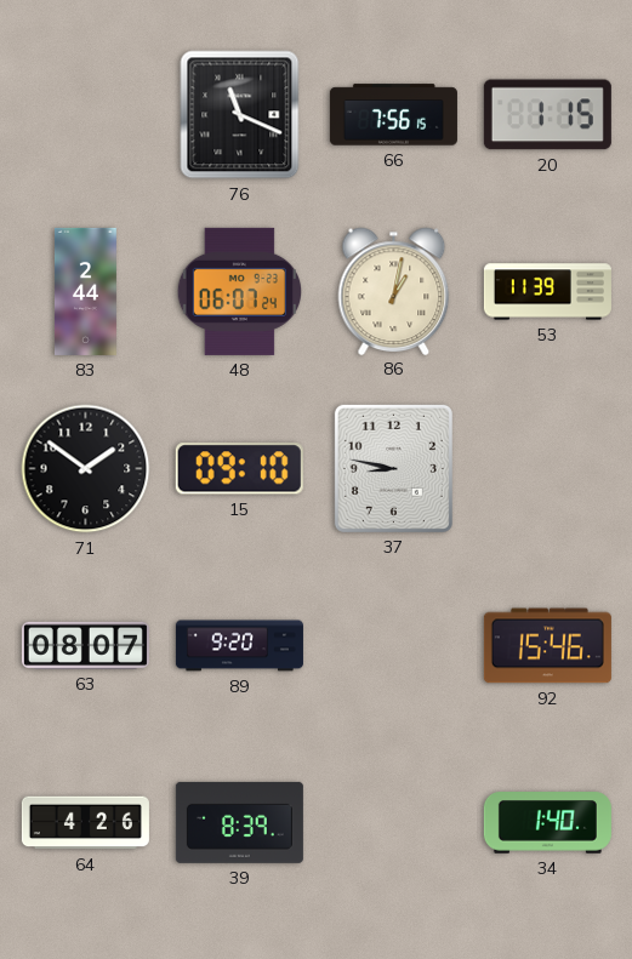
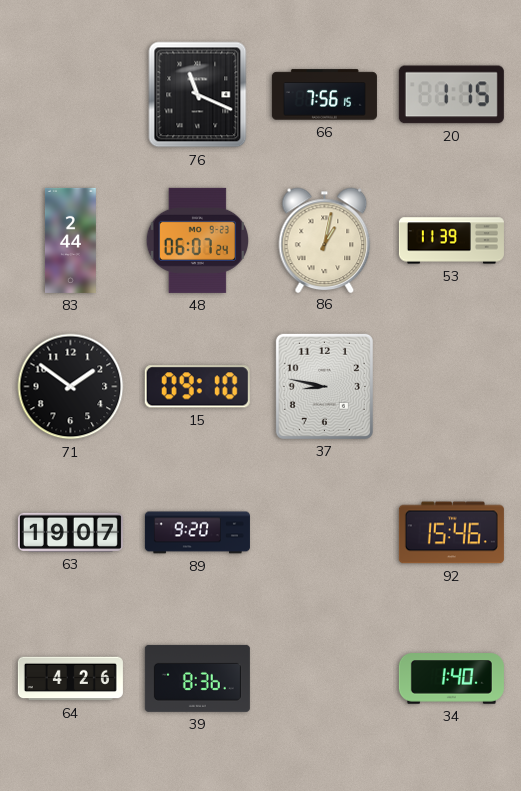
63: 08:07 -> 19:07 (70, 532)
39: 8:39 -> 8:36 (197, 678)
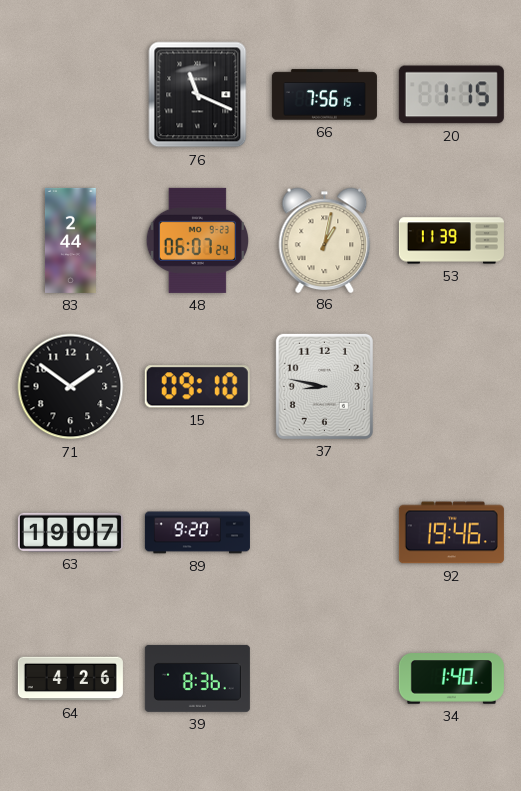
92: 15:46 -> 19:46 (451, 533)
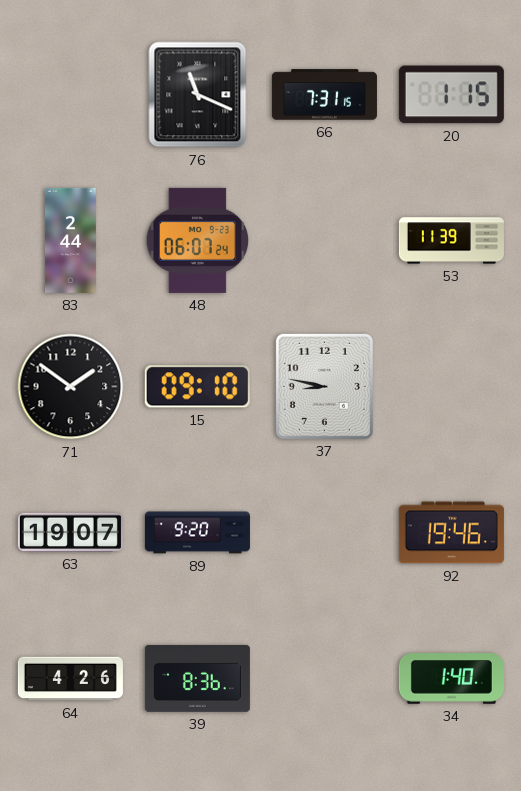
66: 7:56 -> 7:31 (324, 95)
86: 1:02 -> none (325, 240)
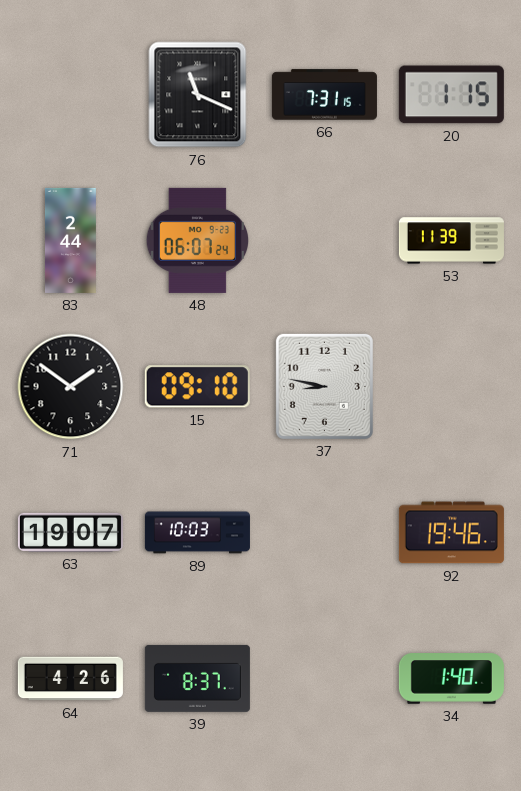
89: 9:20 -> 10:03 (197, 533)
39: 8:36 -> 8:37 (197, 678)
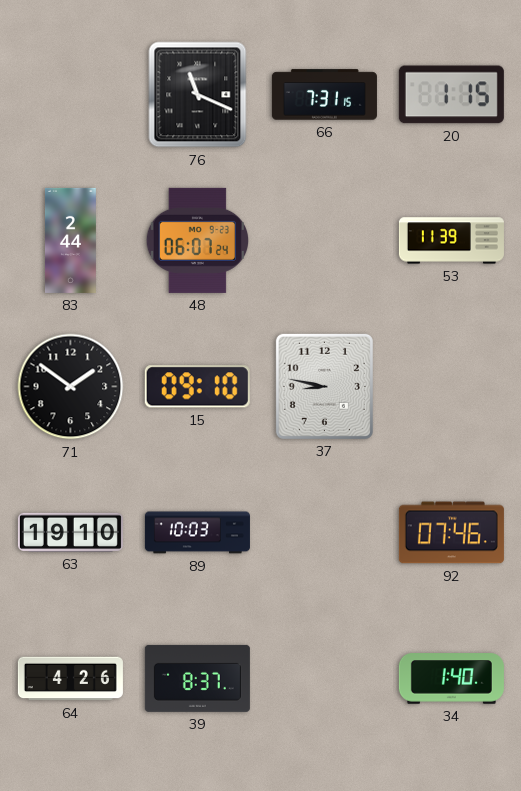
63: 19:07 -> 19:10 (70, 532)
92: 19:46 -> 07:46 (451, 533)
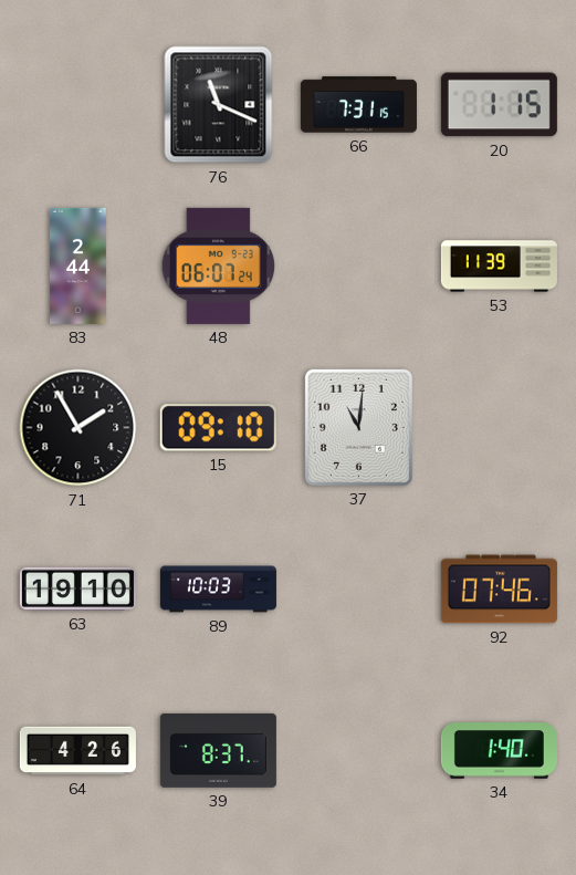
71: 1:51 -> 1:55 (78, 428)
37: 8:47 -> 11:01 (358, 427)
